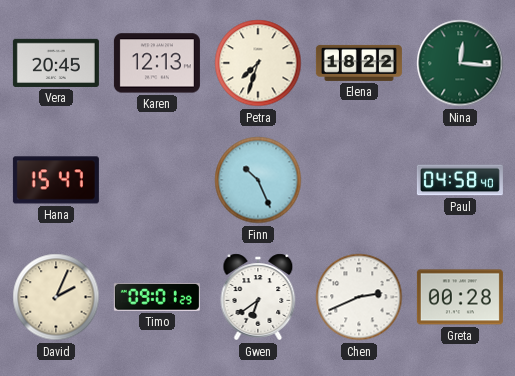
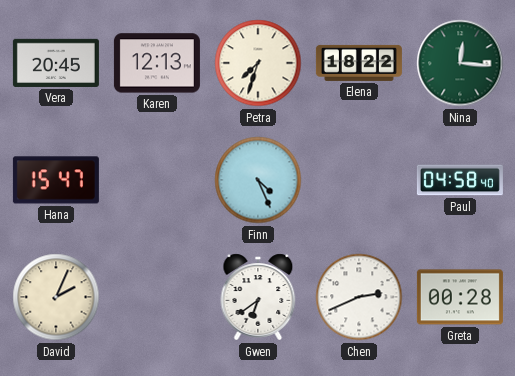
Finn: 10:26 -> 4:26 (258, 180)
Timo: 09:01 -> none (157, 298)
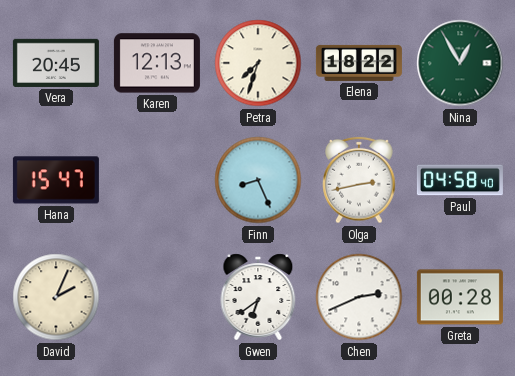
Nina: 12:16 -> 12:55 (460, 63)
Finn: 4:26 -> 8:26 (258, 180)
Olga: none -> 2:43 (359, 180)
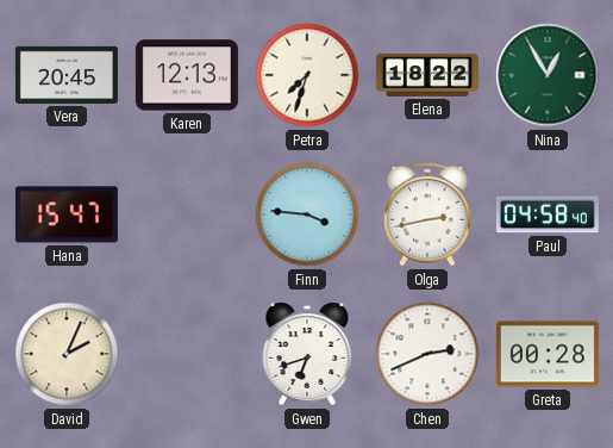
Finn: 8:26 -> 3:46 (307, 214)
Gwen: 6:39 -> 6:42 (307, 354)
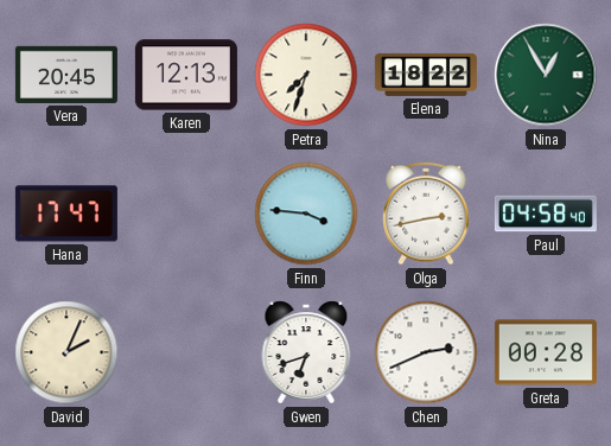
Hana: 15:47 -> 17:47 (66, 214)
